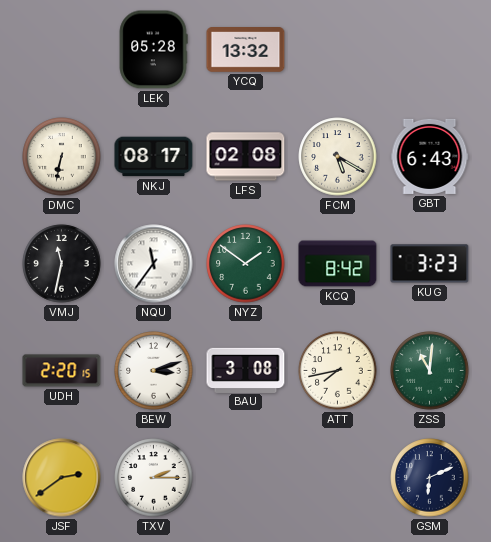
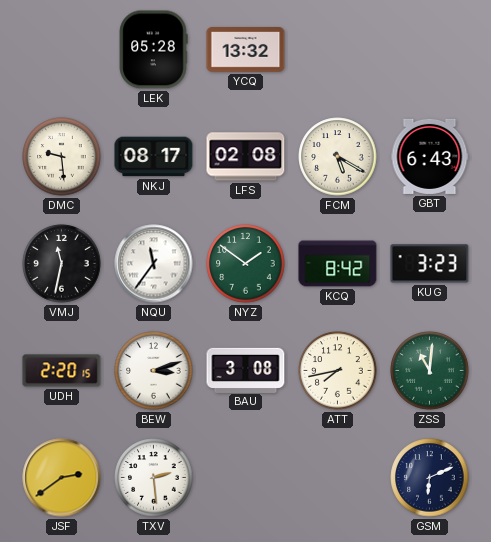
DMC: 6:32 -> 9:29 (62, 157)
TXV: 2:15 -> 2:29 (154, 478)
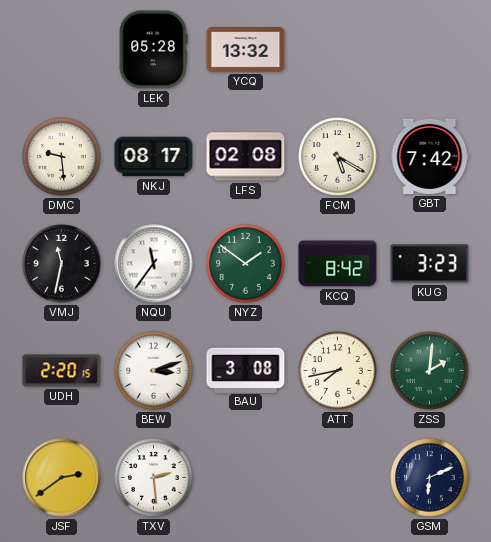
GBT: 6:43 -> 7:42 (430, 156)
ZSS: 11:01 -> 2:01 (430, 371)
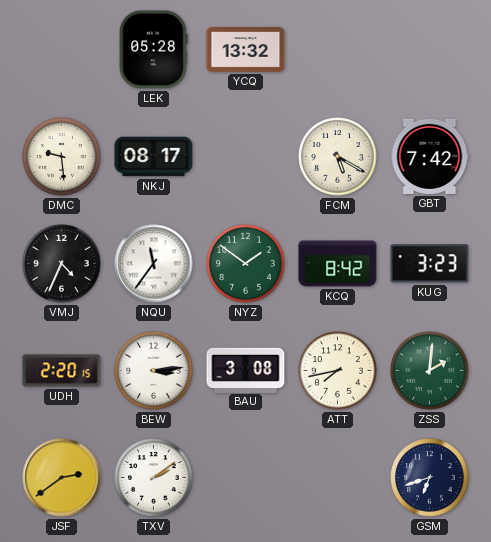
LFS: 02:08 -> none (246, 157)
VMJ: 11:32 -> 4:34 (62, 264)
BEW: 3:12 -> 3:14 (154, 371)
TXV: 2:29 -> 2:09 (154, 478)
GSM: 6:11 -> 6:42 (430, 478)
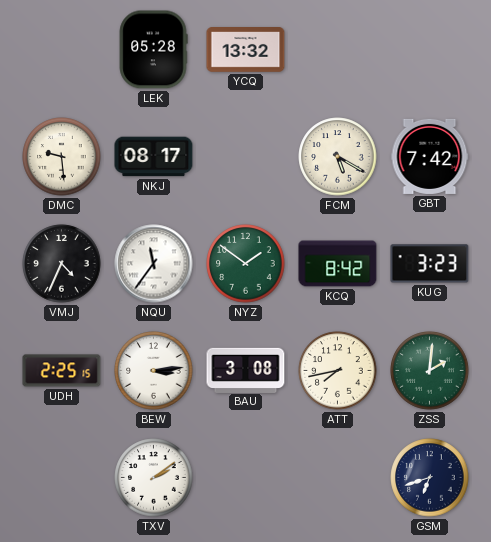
UDH: 2:20 -> 2:25 (62, 371)
JSF: 2:39 -> none (62, 478)
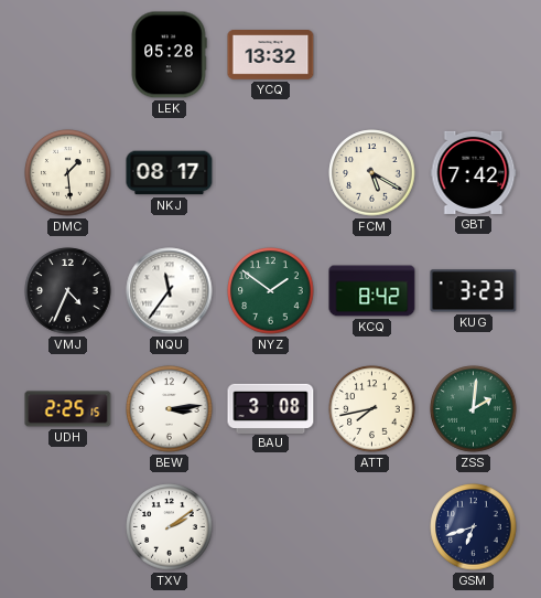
DMC: 9:29 -> 1:29 (68, 173)
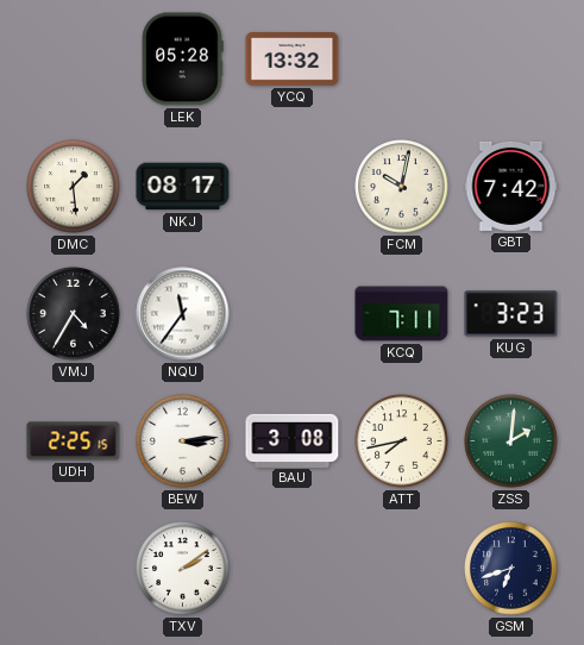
FCM: 5:20 -> 10:02 (402, 187)
VMJ: 4:34 -> 4:35 (74, 314)
NYZ: 1:51 -> none (271, 291)
KCQ: 8:42 -> 7:11 (402, 314)
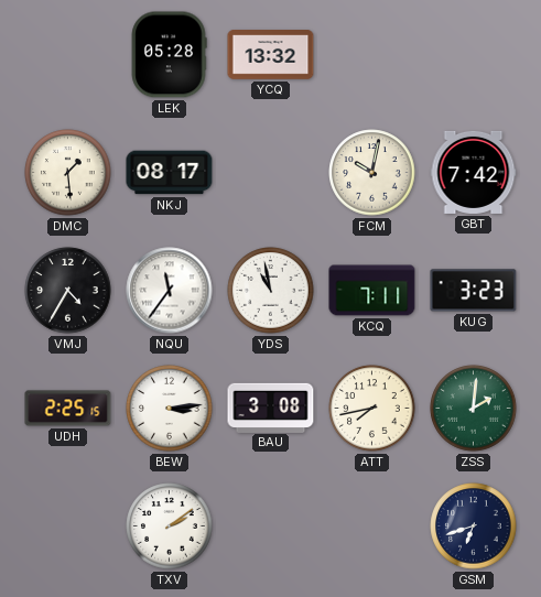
YDS: none -> 10:58 (271, 291)
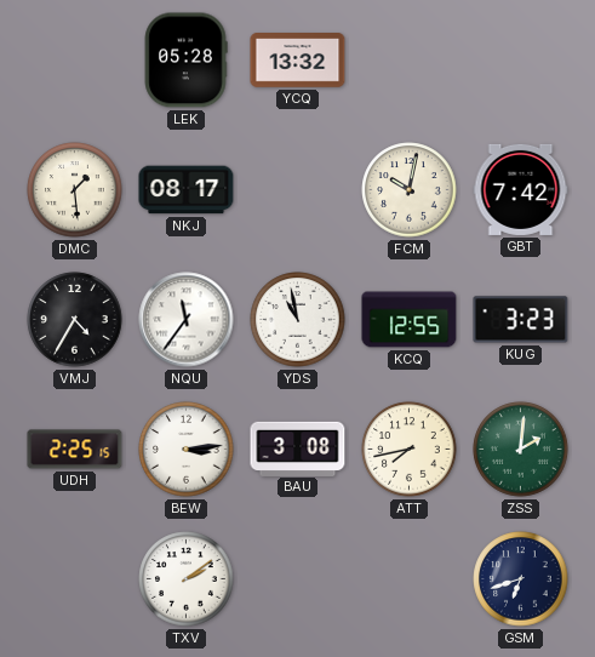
KCQ: 7:11 -> 12:55 (410, 320)
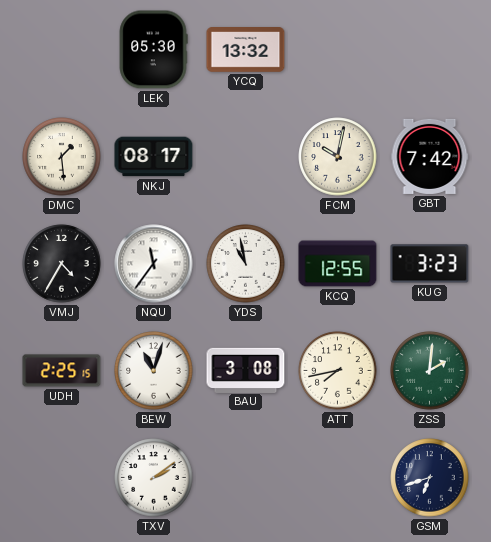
LEK: 05:28 -> 05:30 (153, 50)
BEW: 3:14 -> 11:03 (154, 371)
